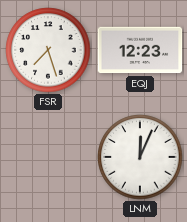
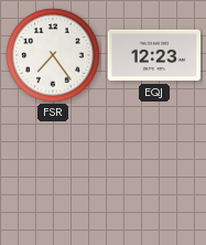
FSR: 7:27 -> 7:24 (53, 55)
LNM: 12:04 -> none (140, 157)
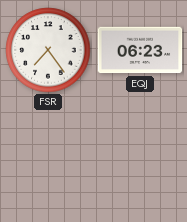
EQJ: 12:23 -> 06:23 (140, 50)
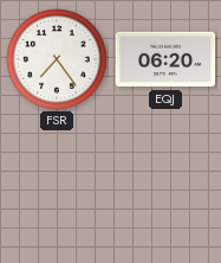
EQJ: 06:23 -> 06:20 (165, 59)
